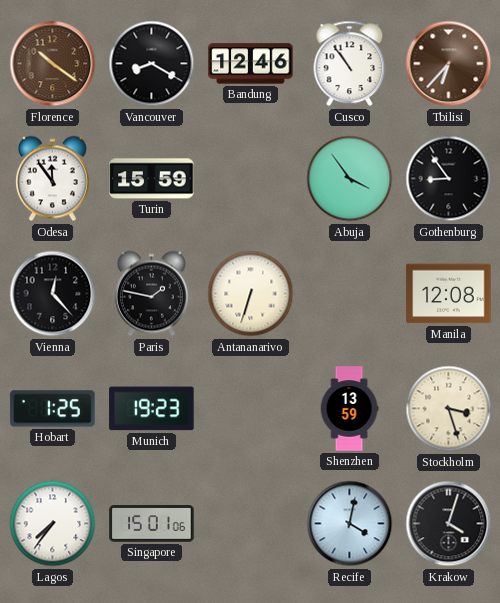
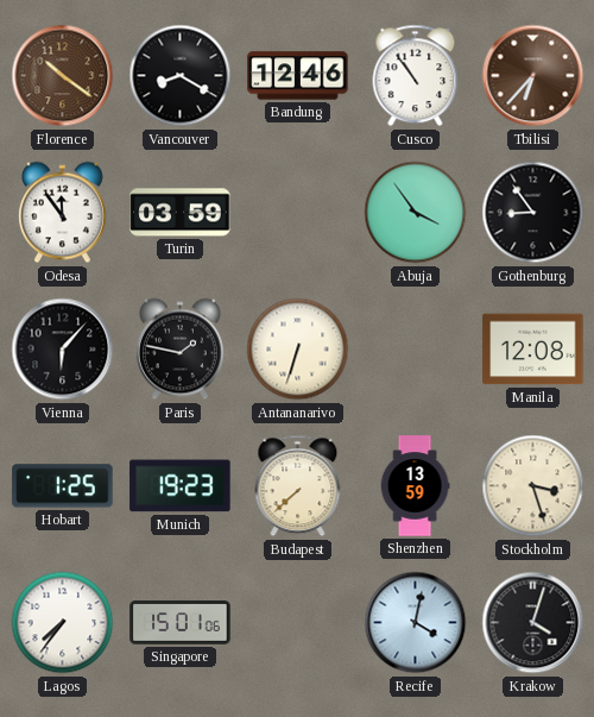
Turin: 15:59 -> 03:59 (181, 213)
Vienna: 12:23 -> 6:07 (63, 350)
Budapest: none -> 7:38 (298, 486)
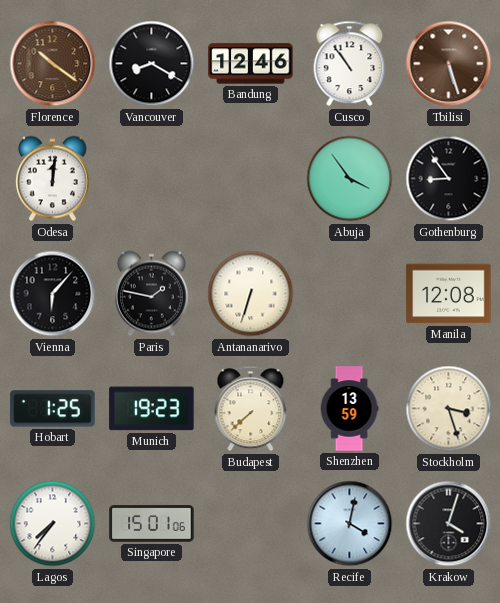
Tbilisi: 6:37 -> 5:27 (449, 64)
Odesa: 11:54 -> 12:01 (52, 179)
Turin: 03:59 -> none (181, 213)
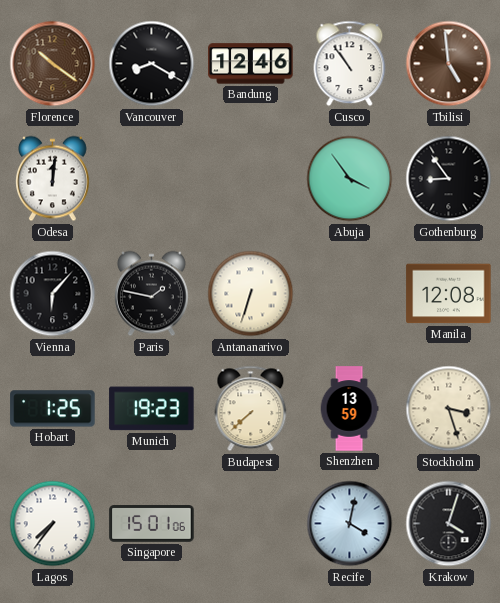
Tbilisi: 5:27 -> 4:59 (449, 64)
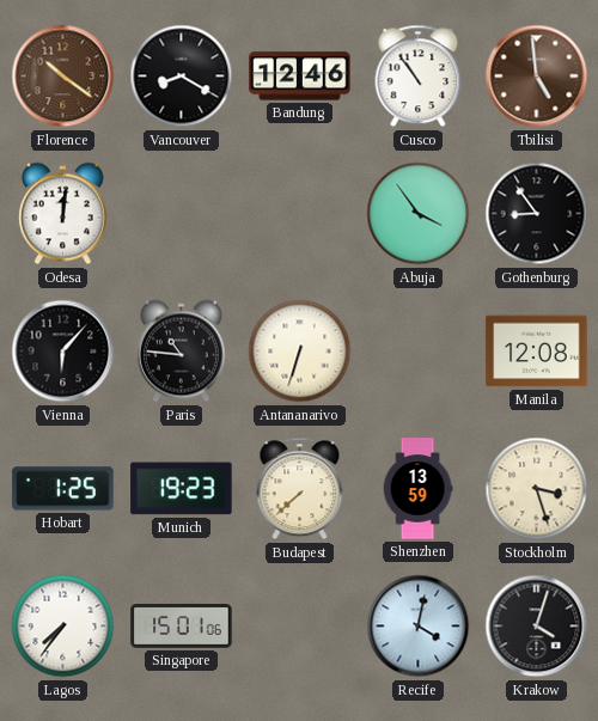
Paris: 1:47 -> 10:46 (181, 352)
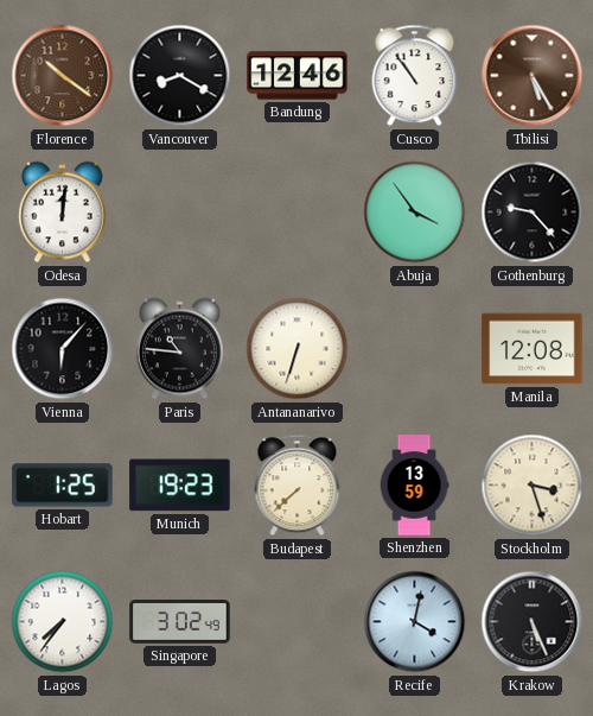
Tbilisi: 4:59 -> 5:25 (533, 76)
Gothenburg: 8:54 -> 9:23 (533, 213)
Singapore: 15:01 -> 3:02 (180, 622)
Krakow: 4:03 -> 5:26 (533, 622)
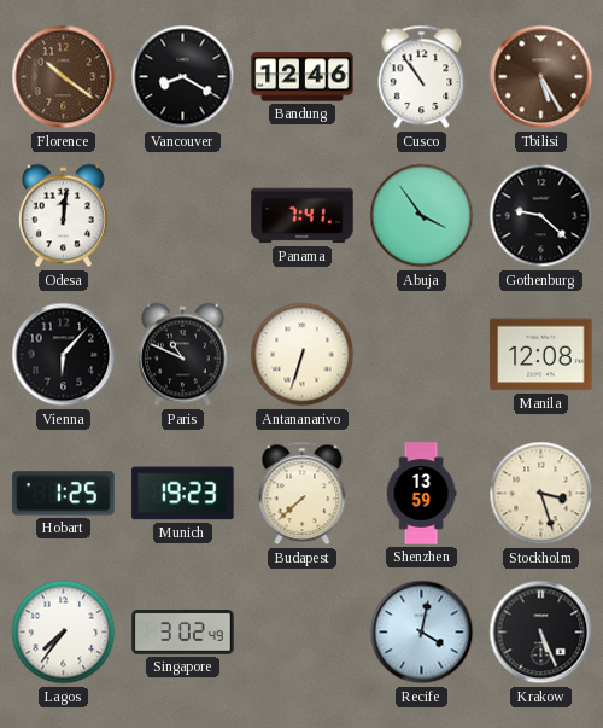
Panama: none -> 7:41 (303, 216)
Gothenburg: 9:23 -> 9:22 (541, 216)
Paris: 10:46 -> 10:49 (182, 355)
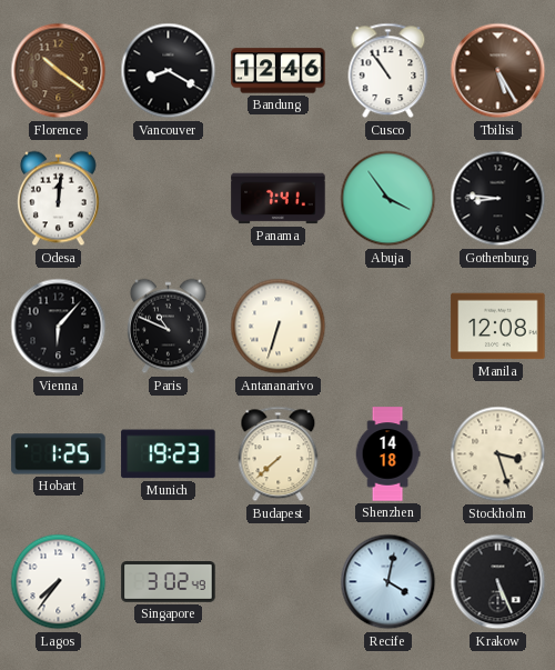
Gothenburg: 9:22 -> 8:46 (498, 199)
Shenzhen: 13:59 -> 14:18 (387, 454)
